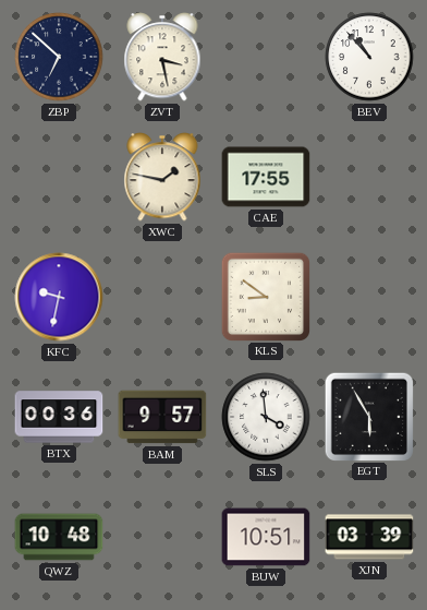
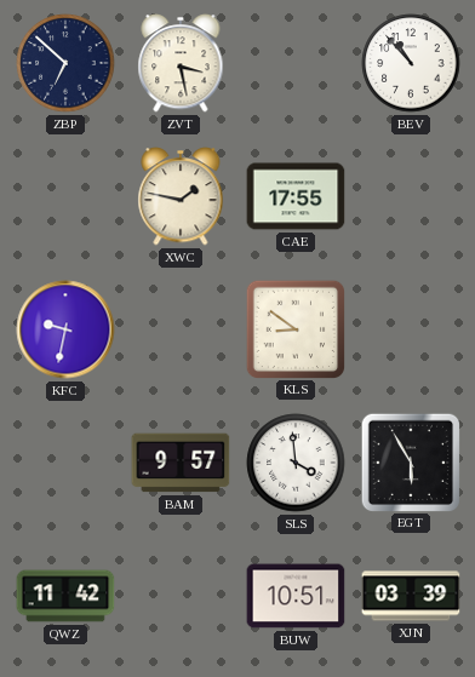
BTX: 00:36 -> none (59, 417)
QWZ: 10:48 -> 11:42 (65, 596)
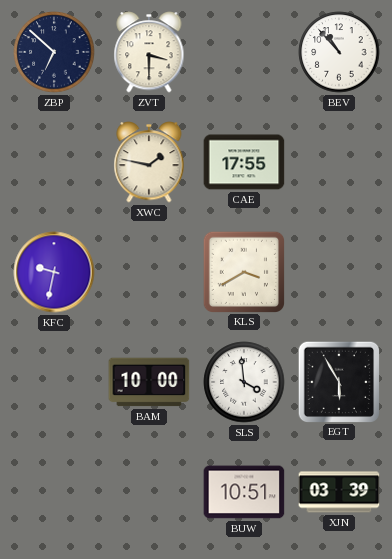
ZVT: 3:28 -> 3:30 (149, 52)
KLS: 8:51 -> 3:40 (243, 271)
BAM: 9:57 -> 10:00 (149, 382)
QWZ: 11:42 -> none (65, 596)
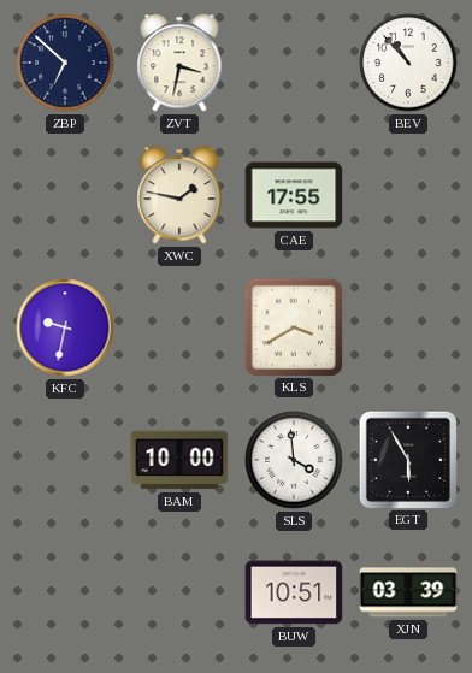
ZVT: 3:30 -> 3:32 (179, 63)
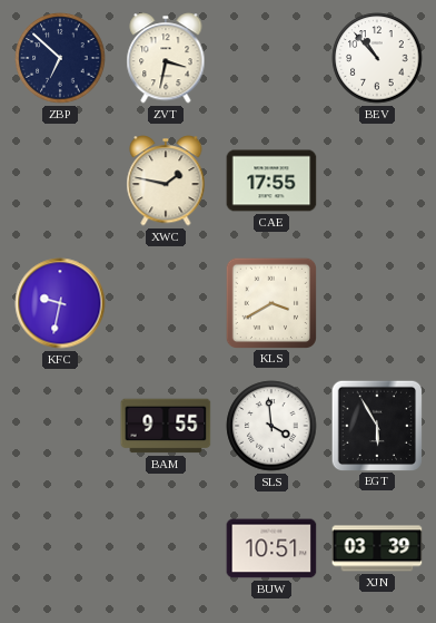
BAM: 10:00 -> 9:55 (166, 426)
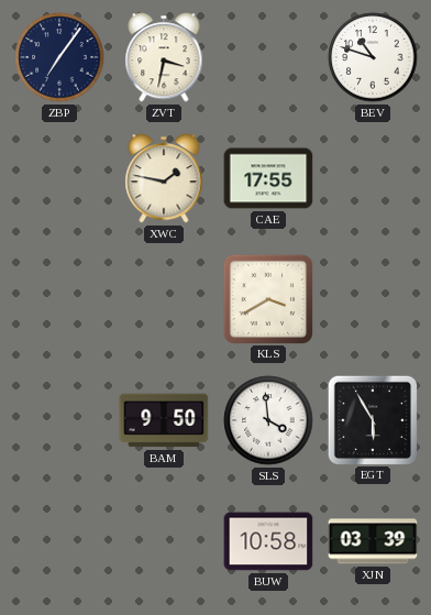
ZBP: 6:52 -> 7:06 (59, 57)
BEV: 10:53 -> 10:48 (373, 57)
KFC: 9:32 -> none (60, 303)
BAM: 9:55 -> 9:50 (164, 420)
BUW: 10:51 -> 10:58 (268, 541)
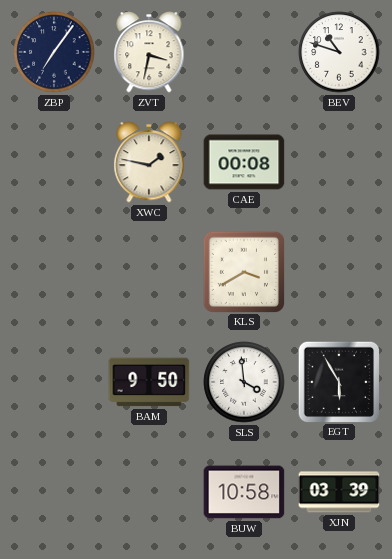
CAE: 17:55 -> 00:08 (244, 162)
